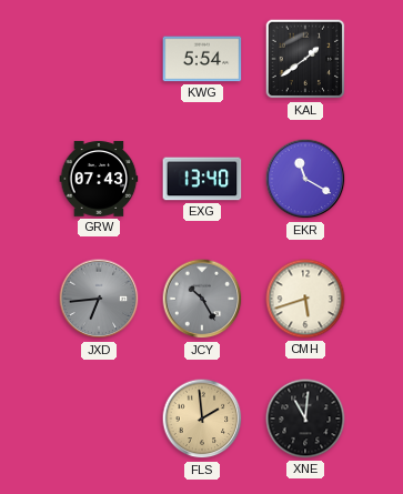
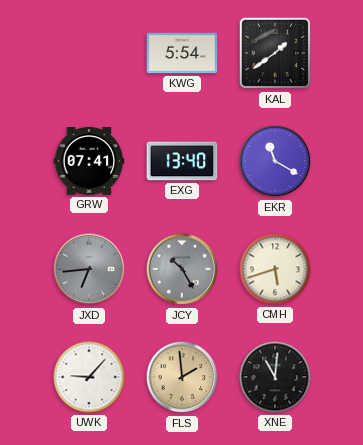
GRW: 07:43 -> 07:41 (89, 161)
UWK: none -> 9:07 (89, 377)
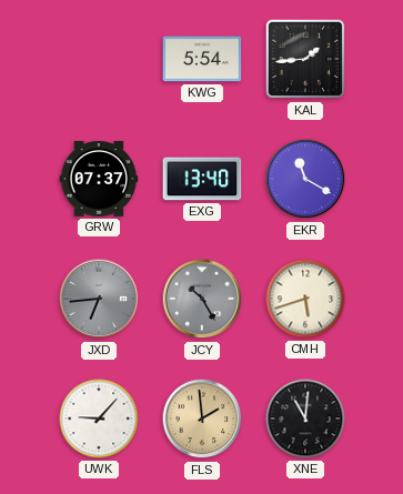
KAL: 1:39 -> 1:44 (305, 59)
GRW: 07:41 -> 07:37 (99, 179)
